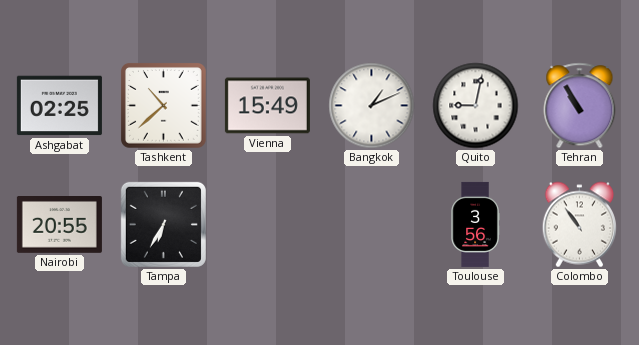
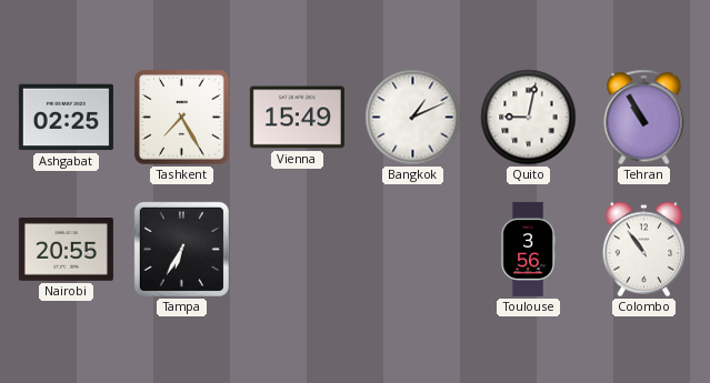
Tashkent: 10:38 -> 7:25 (182, 118)
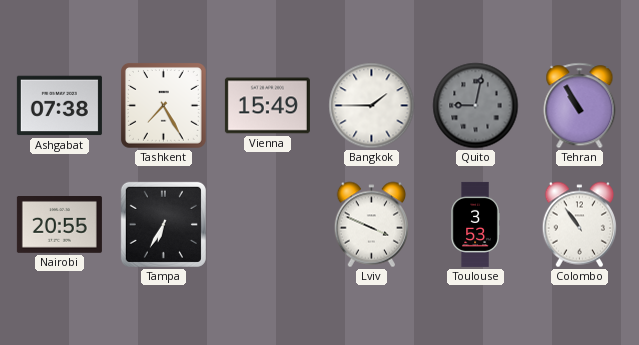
Ashgabat: 02:25 -> 07:38 (59, 106)
Bangkok: 1:11 -> 1:45 (372, 106)
Quito dial: white -> grey (476, 106)
Lviv: none -> 3:49 (371, 225)
Toulouse: 3:56 -> 3:53 (475, 224)
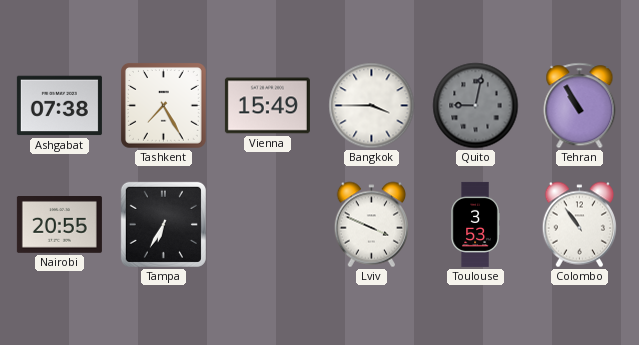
Bangkok: 1:45 -> 3:45 (372, 106)
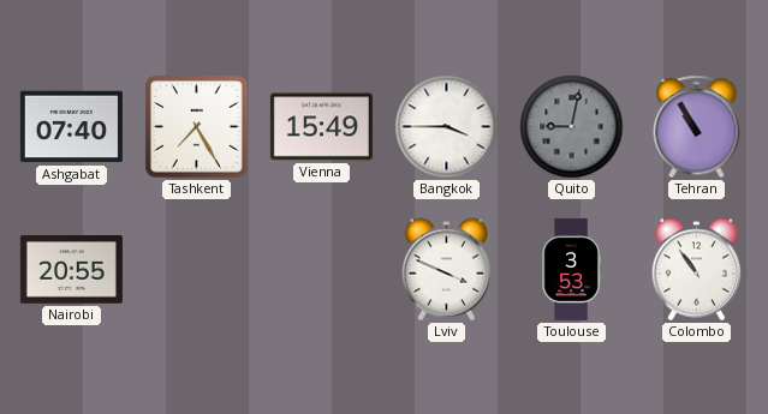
Ashgabat: 07:38 -> 07:40 (71, 127)
Tampa: 6:35 -> none (163, 224)
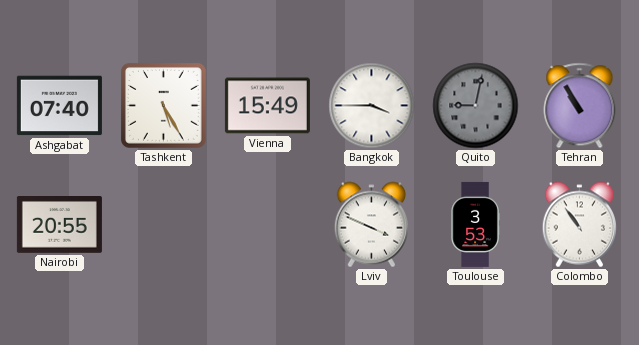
Tashkent: 7:25 -> 5:25 (164, 106)
